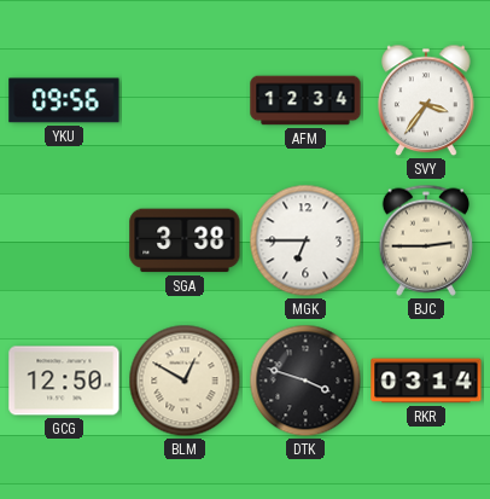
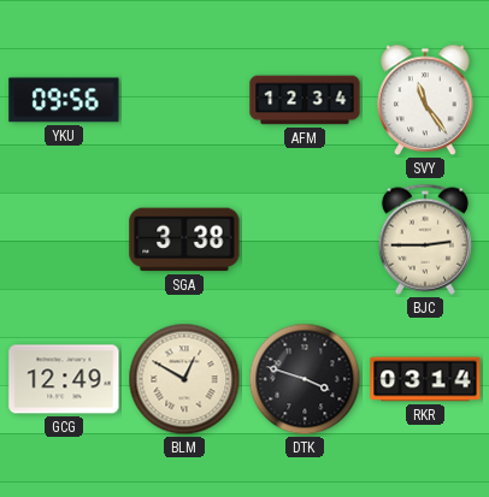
SVY: 3:36 -> 11:24 (425, 100)
MGK: 6:45 -> none (305, 240)
GCG: 12:50 -> 12:49 (64, 379)
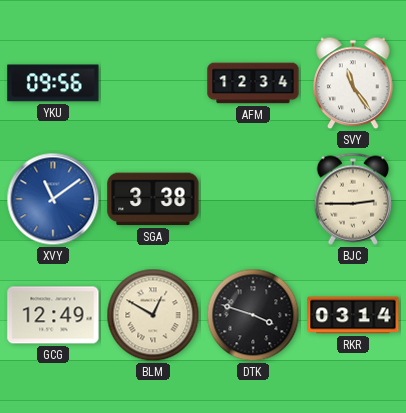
XVY: none -> 11:09 (53, 199)
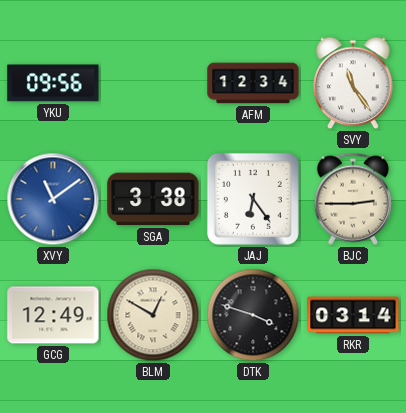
JAJ: none -> 6:24 (253, 199)
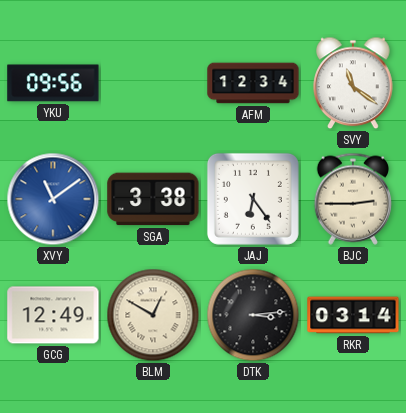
SVY: 11:24 -> 11:21 (353, 83)
DTK: 3:48 -> 3:14 (253, 315)
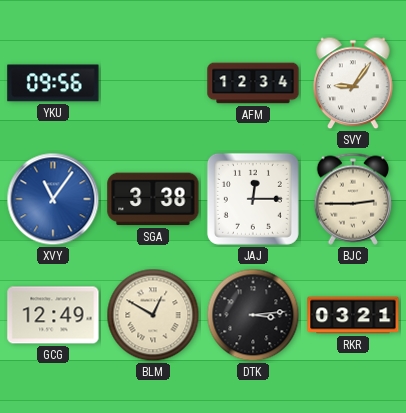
SVY: 11:21 -> 9:06 (353, 83)
XVY: 11:09 -> 11:06 (53, 199)
JAJ: 6:24 -> 12:15 (253, 199)
RKR: 03:14 -> 03:21 (353, 315)
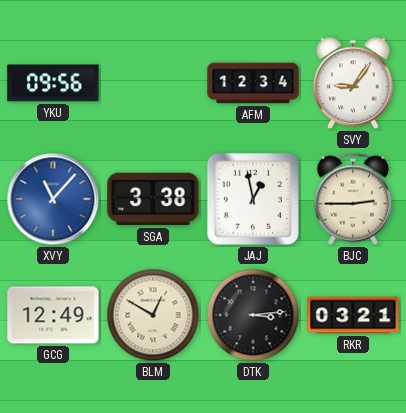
XVY: 11:06 -> 11:07 (53, 199)
JAJ: 12:15 -> 12:58 (253, 199)
